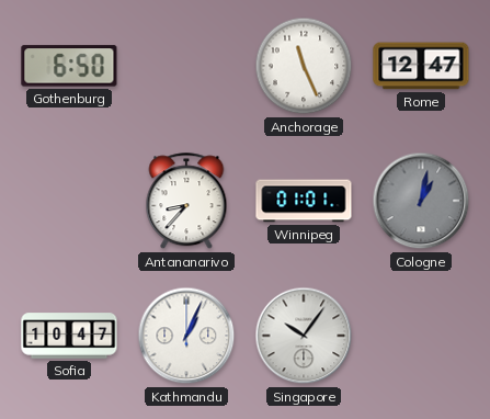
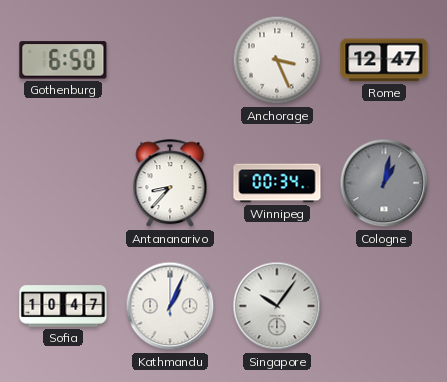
Anchorage: 11:26 -> 3:26 (277, 60)
Winnipeg: 01:01 -> 00:34 (277, 183)
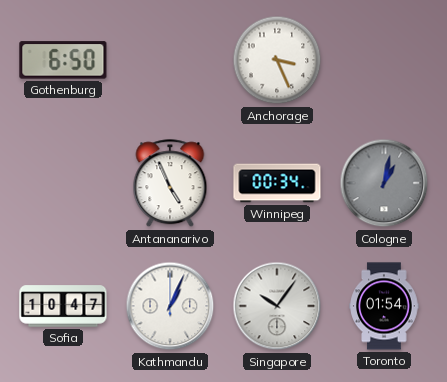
Rome: 12:47 -> none (384, 60)
Antananarivo: 8:37 -> 4:56 (170, 184)
Toronto: none -> 01:54 (384, 306)
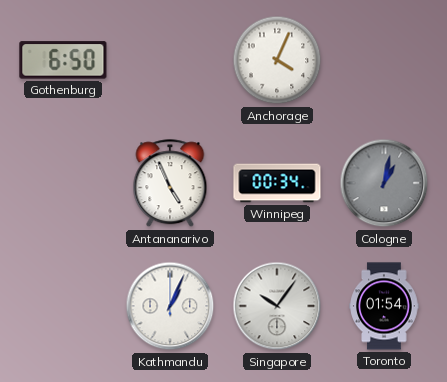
Anchorage: 3:26 -> 4:04 (277, 60)
Sofia: 10:47 -> none (63, 306)
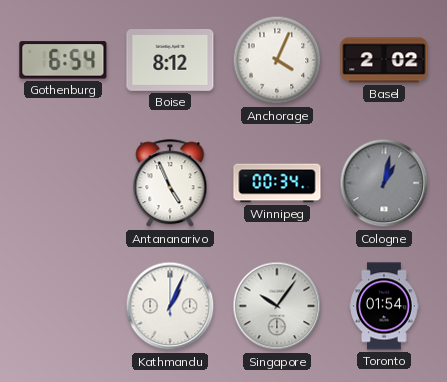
Gothenburg: 6:50 -> 6:54 (63, 60)
Boise: none -> 8:12 (170, 61)
Basel: none -> 2:02 (384, 60)
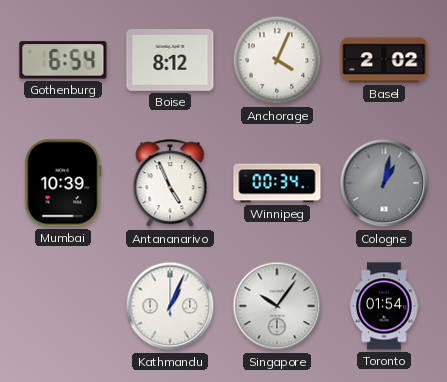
Mumbai: none -> 10:39 (63, 183)
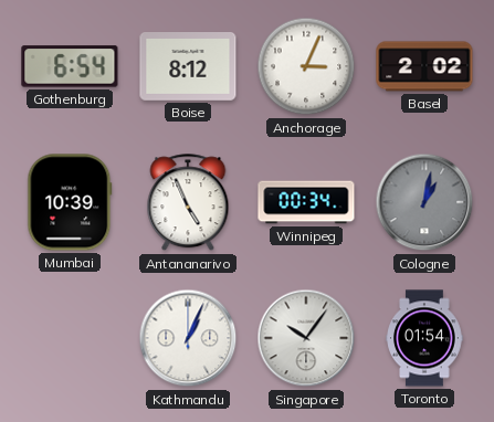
Anchorage: 4:04 -> 3:04 (306, 66)
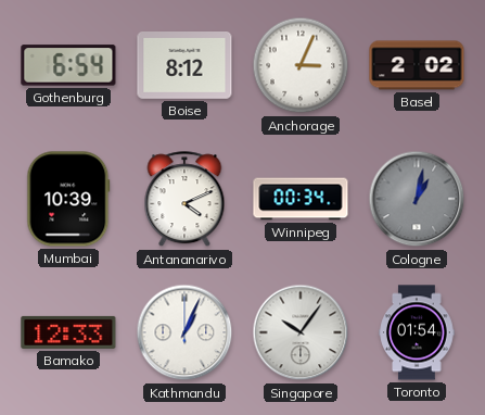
Antananarivo: 4:56 -> 4:11 (184, 200)
Bamako: none -> 12:33 (68, 332)
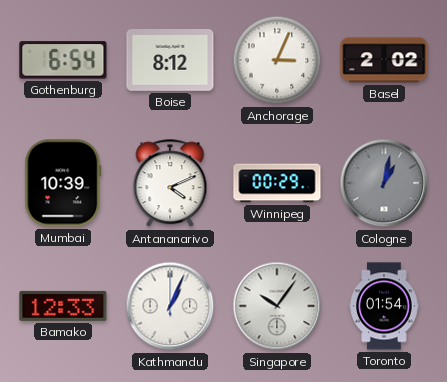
Winnipeg: 00:34 -> 00:29 (277, 183)
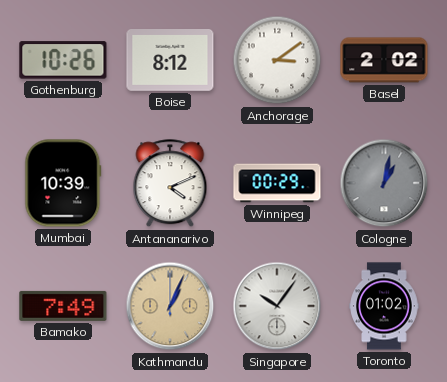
Gothenburg: 6:54 -> 10:26 (63, 60)
Anchorage: 3:04 -> 3:09 (277, 60)
Bamako: 12:33 -> 7:49 (63, 306)
Kathmandu dial: white -> champagne (170, 306)
Toronto: 01:54 -> 01:02 (384, 306)
